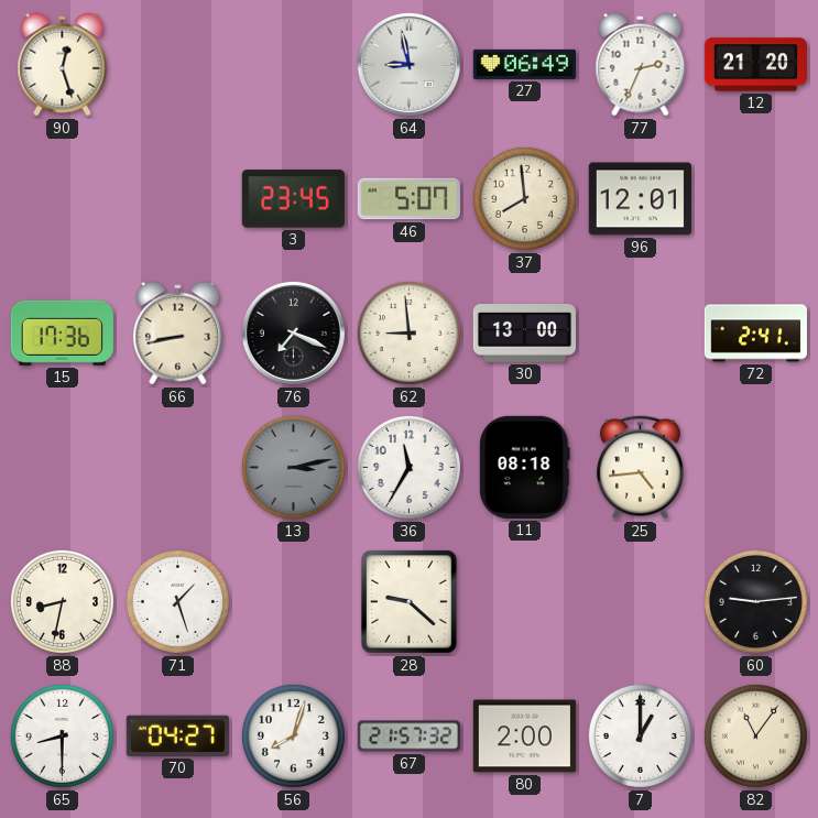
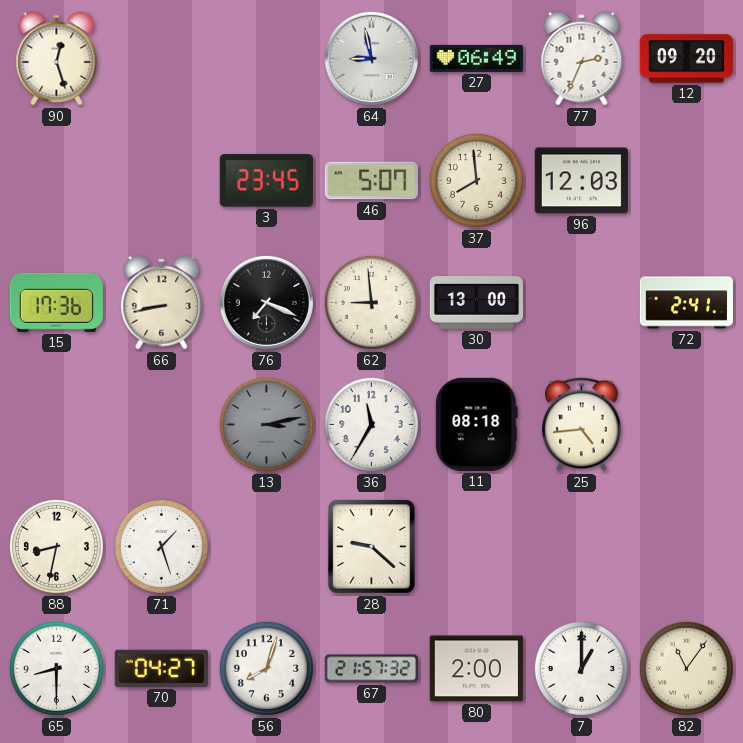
12: 21:20 -> 09:20 (686, 59)
96: 12:01 -> 12:03 (581, 181)
60: 9:14 -> none (755, 601)
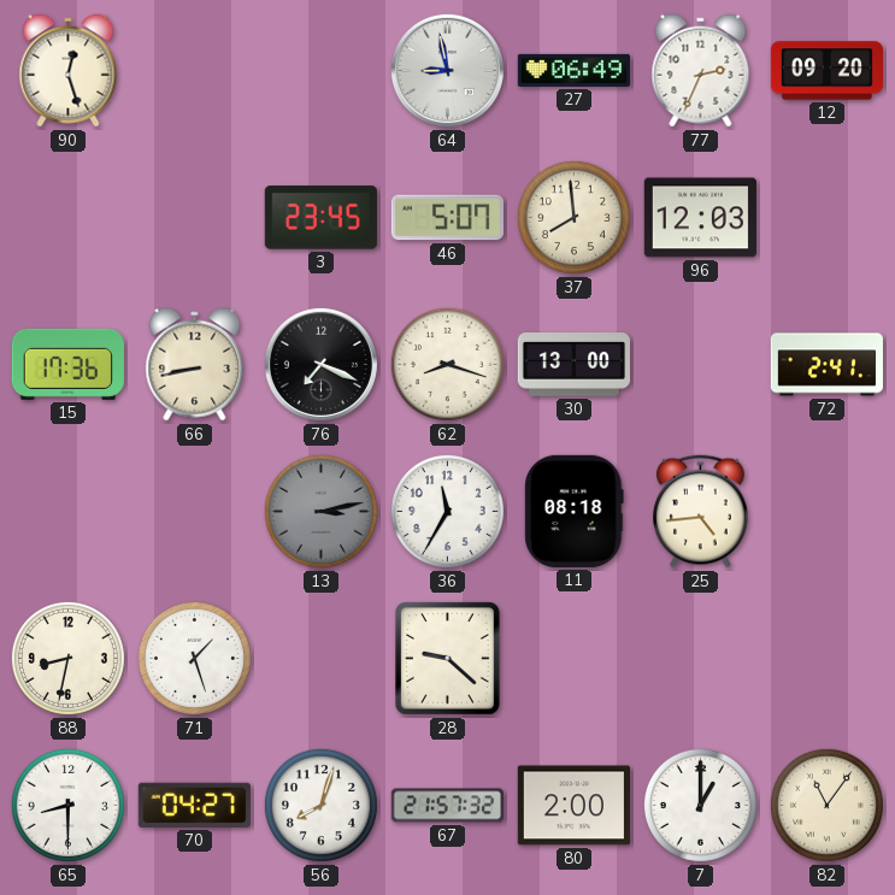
62: 8:59 -> 8:18 (447, 364)
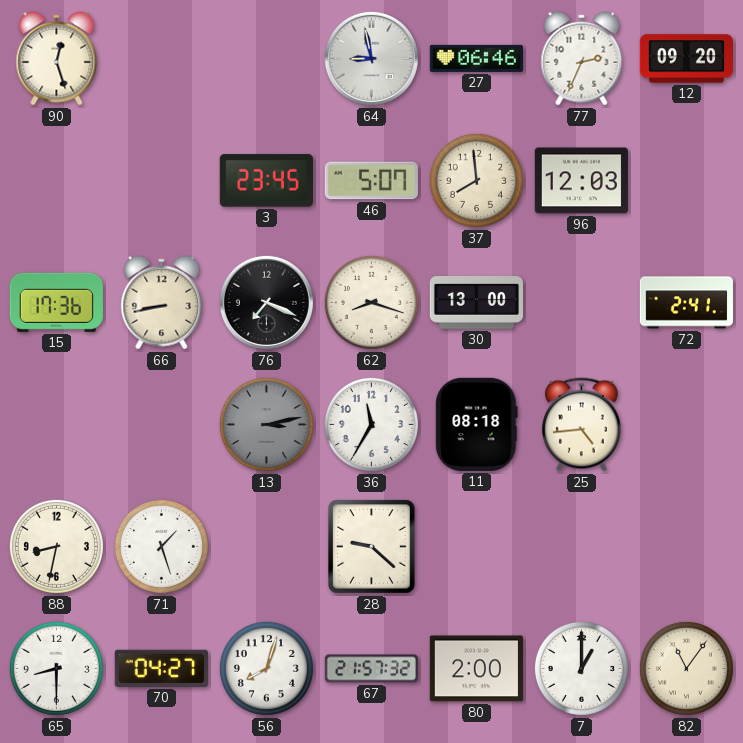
27: 06:49 -> 06:46 (476, 58)
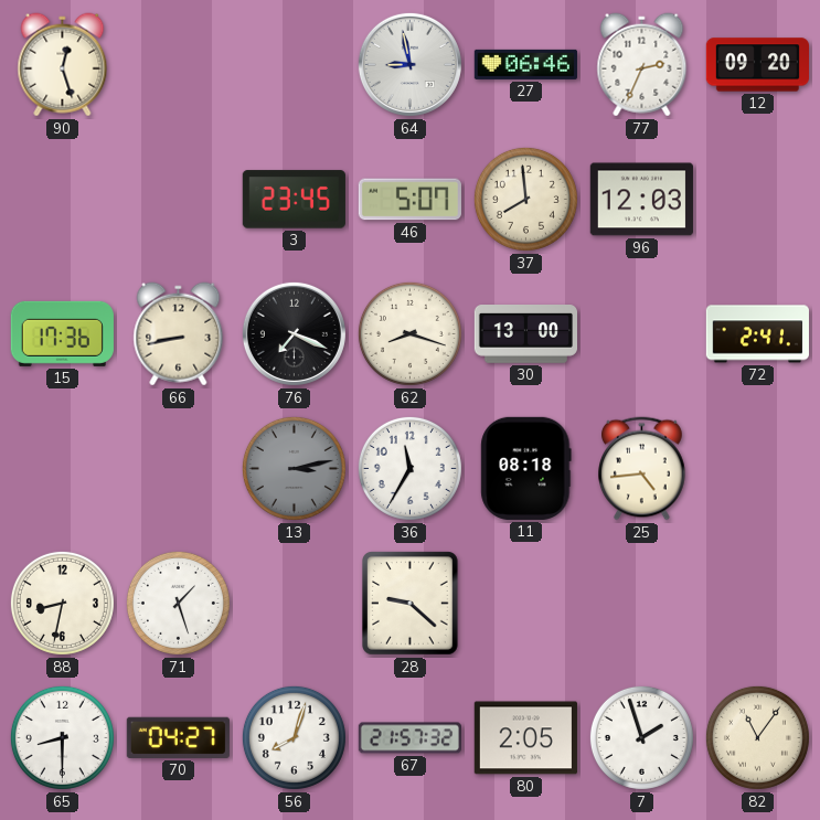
80: 2:00 -> 2:05 (525, 738)
7: 1:00 -> 1:57 (641, 737)
